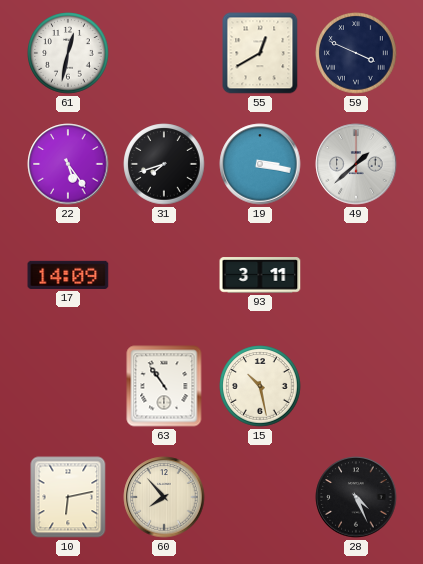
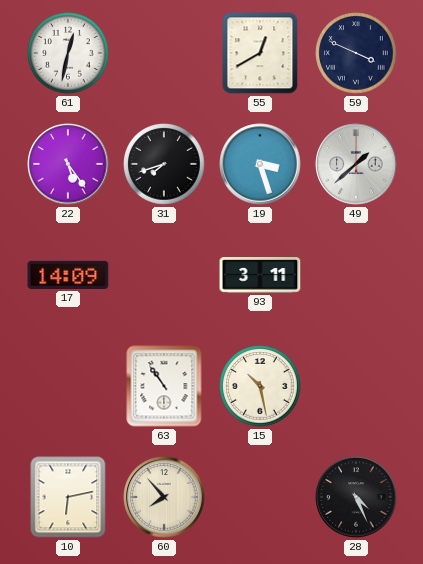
19: 3:17 -> 3:27 (260, 164)
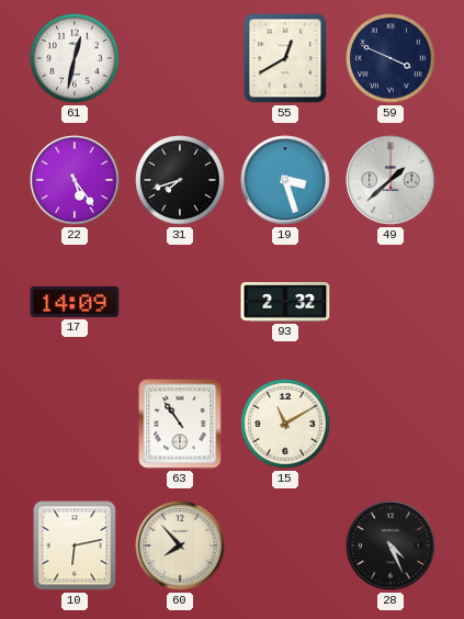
93: 3:11 -> 2:32 (285, 302)
15: 10:28 -> 11:10 (285, 424)
